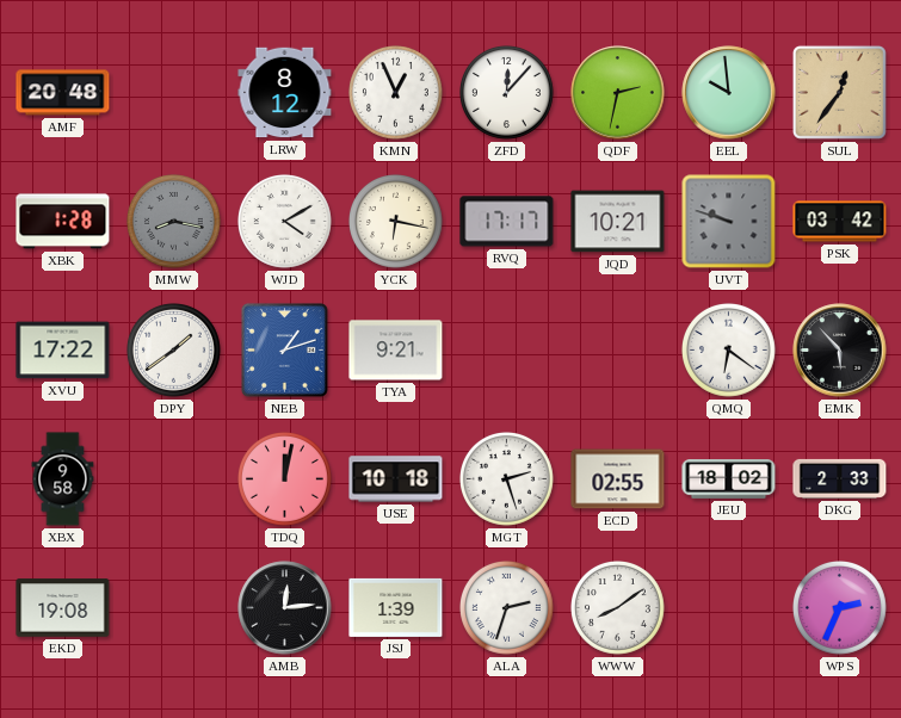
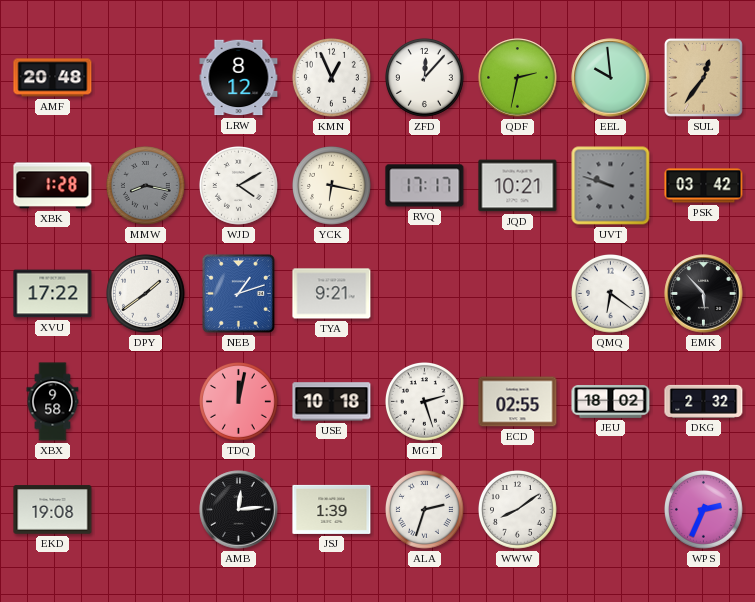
DKG: 2:33 -> 2:32 (704, 401)
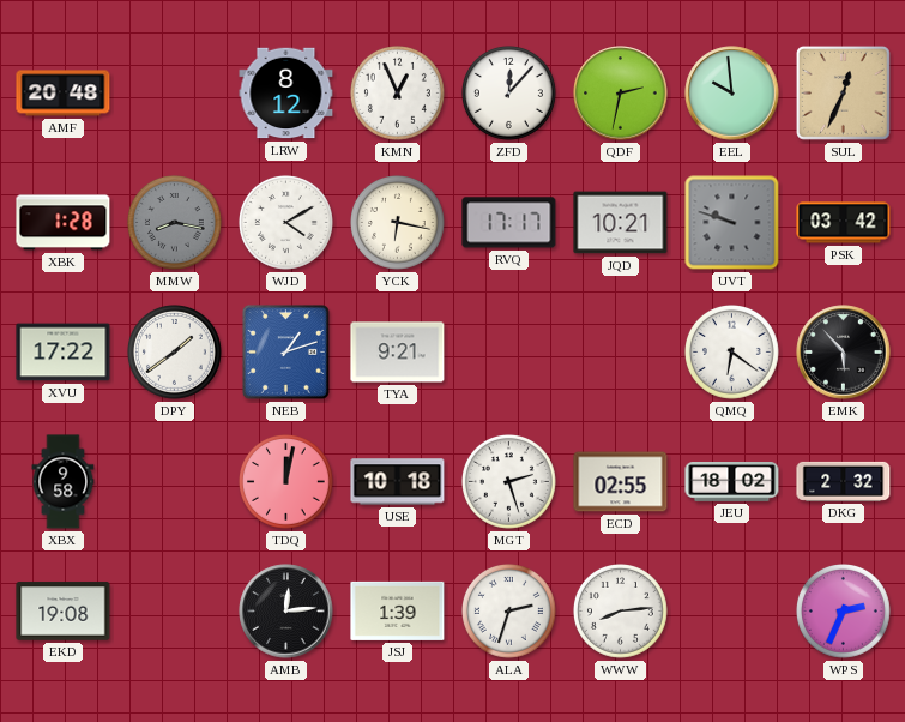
SUL: 12:36 -> 12:34 (843, 92)
WWW: 8:09 -> 8:14 (621, 612)
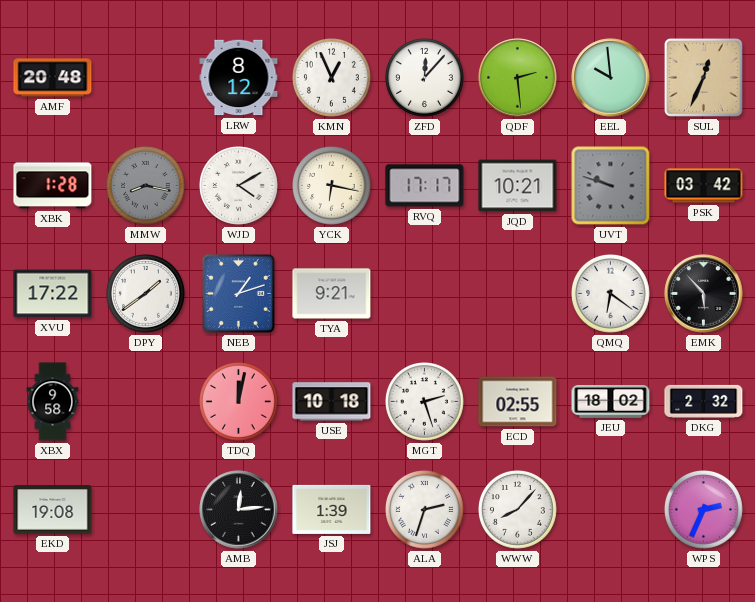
QDF: 2:32 -> 2:29 (518, 78)
WWW: 8:14 -> 8:07 (518, 510)
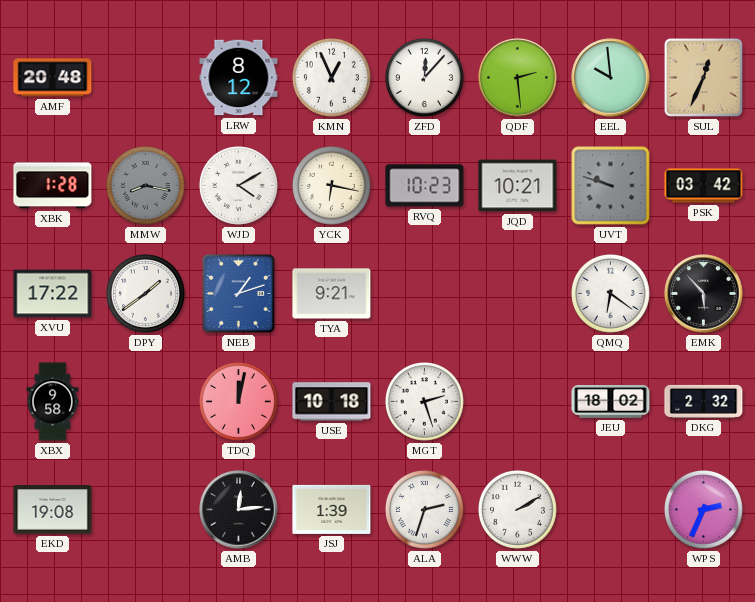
RVQ: 17:17 -> 10:23 (425, 186)
ECD: 02:55 -> none (518, 402)
WWW: 8:07 -> 2:10 (518, 510)
